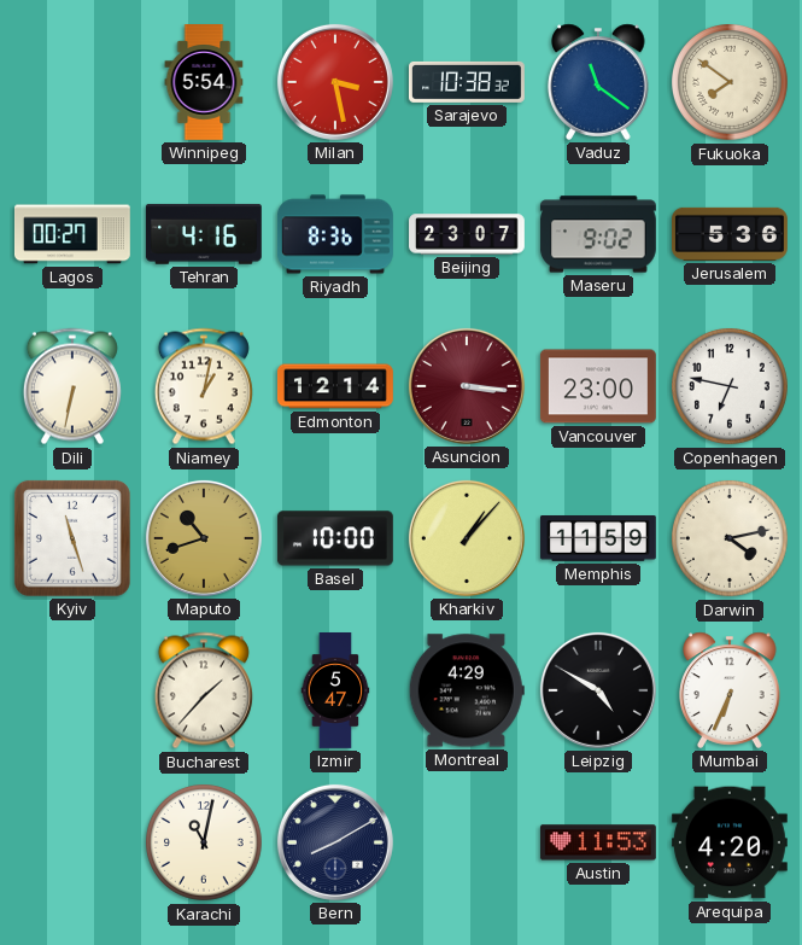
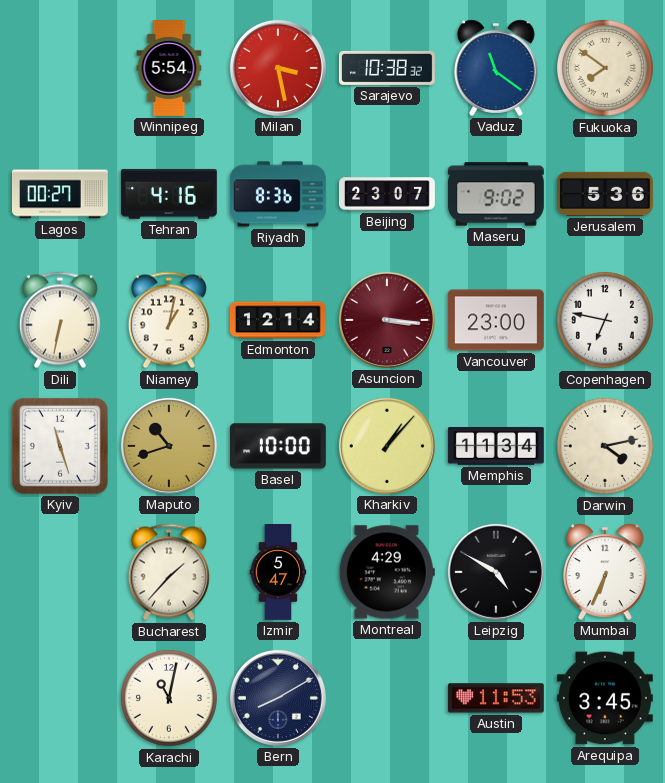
Memphis: 11:59 -> 11:34 (496, 447)
Arequipa: 4:20 -> 3:45 (605, 698)
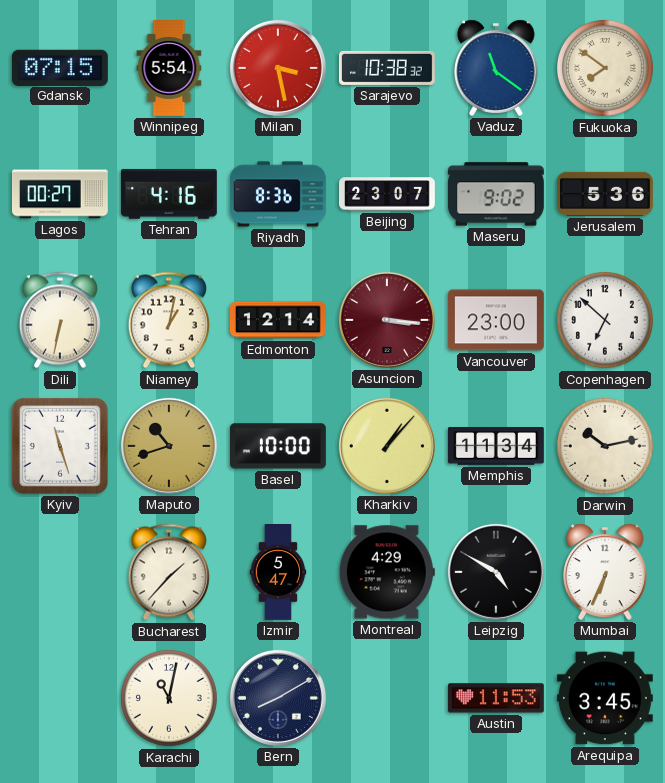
Gdansk: none -> 07:15 (60, 67)
Copenhagen: 6:47 -> 6:52 (606, 321)
Darwin: 4:13 -> 10:13 (606, 447)
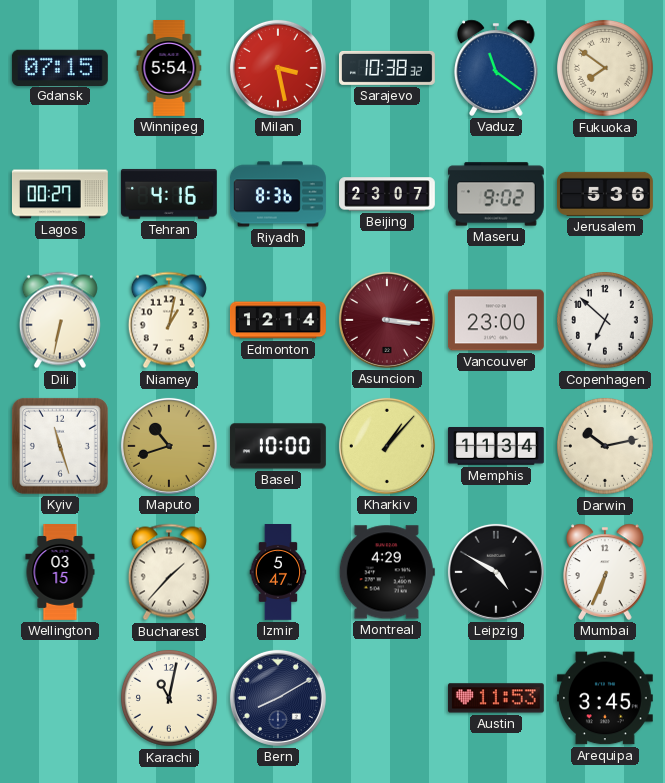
Wellington: none -> 03:15 (60, 573)
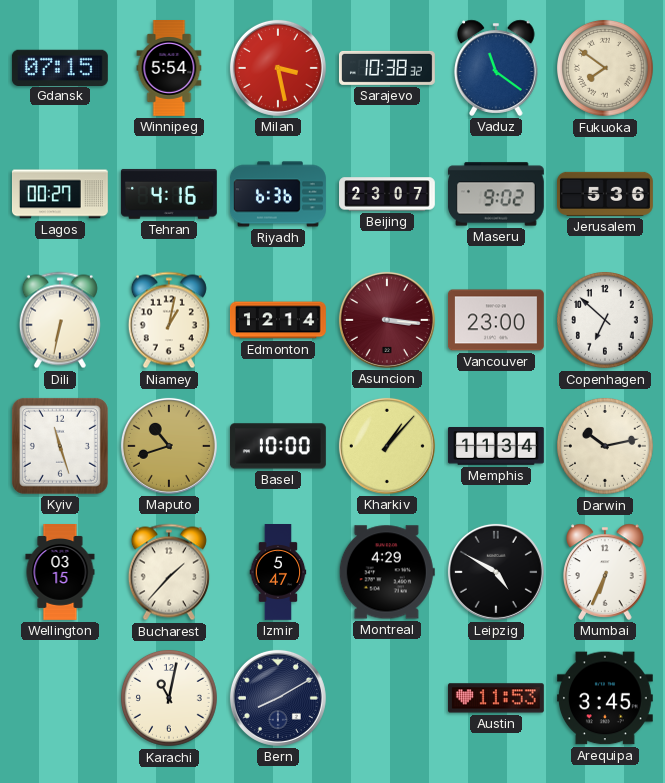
Riyadh: 8:36 -> 6:36 (279, 194)
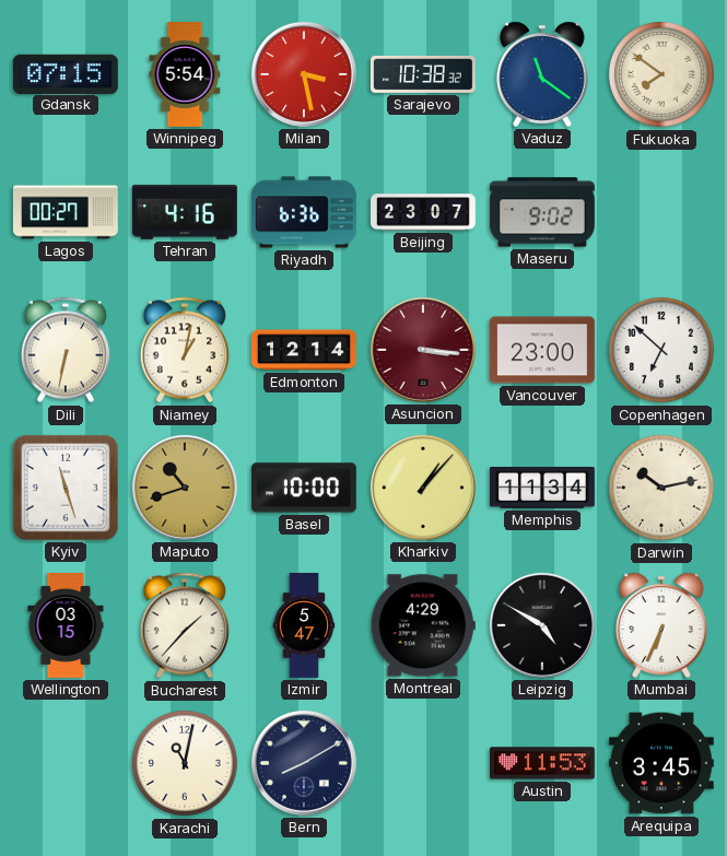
Jerusalem: 5:36 -> none (606, 194)
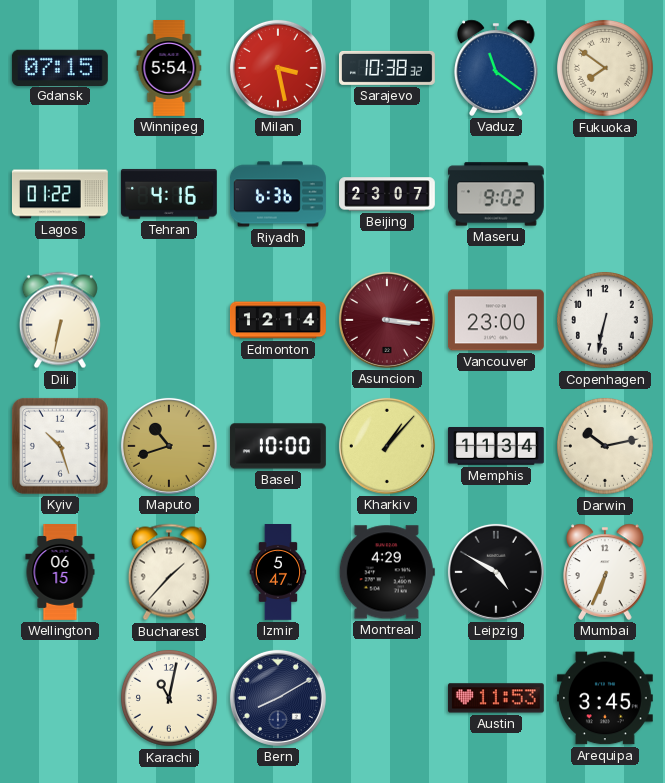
Lagos: 00:27 -> 01:22 (60, 194)
Niamey: 1:02 -> none (185, 350)
Copenhagen: 6:52 -> 6:32 (606, 321)
Kyiv: 11:27 -> 10:27 (60, 446)
Wellington: 03:15 -> 06:15 (60, 573)
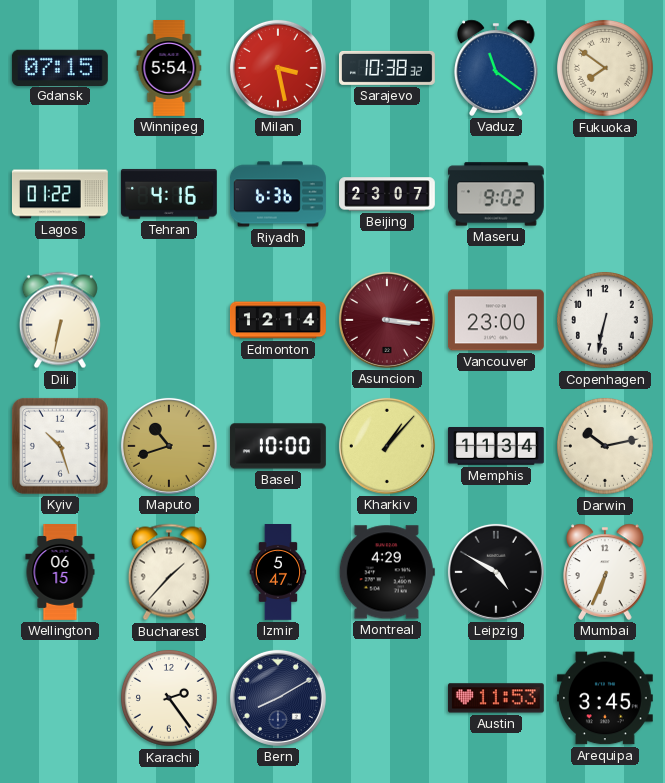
Karachi: 11:02 -> 2:24 (170, 699)
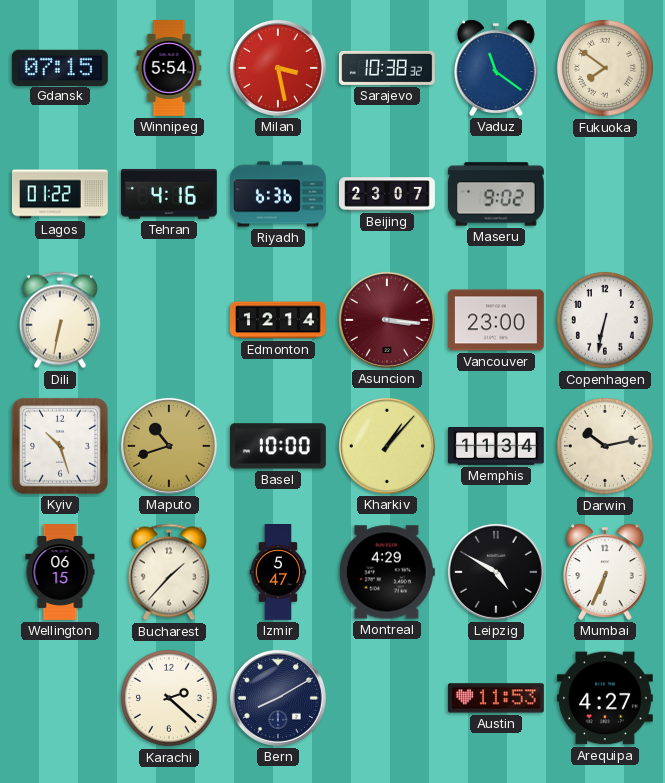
Karachi: 2:24 -> 2:22 (170, 699)
Arequipa: 3:45 -> 4:27 (605, 698)
